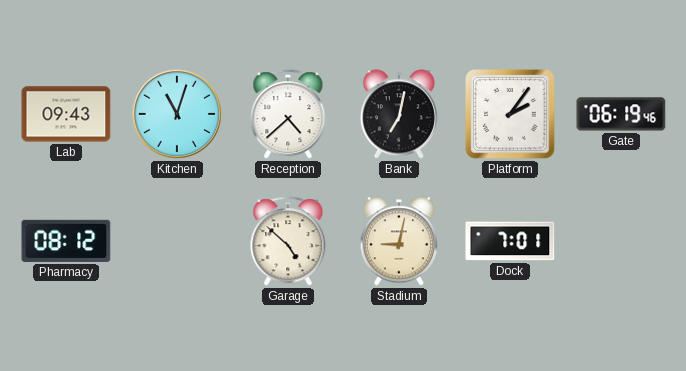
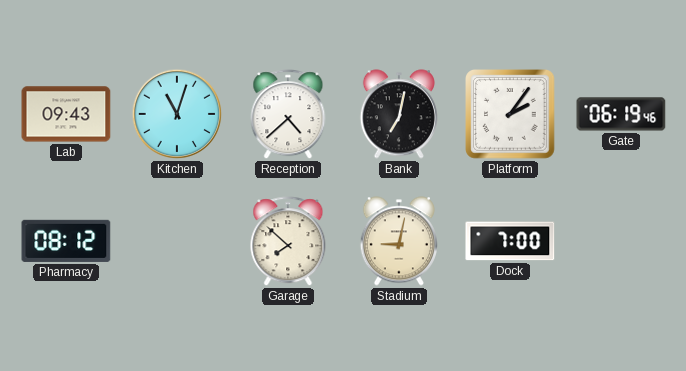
Garage: 4:52 -> 7:52 (288, 242)
Dock: 7:01 -> 7:00 (510, 241)
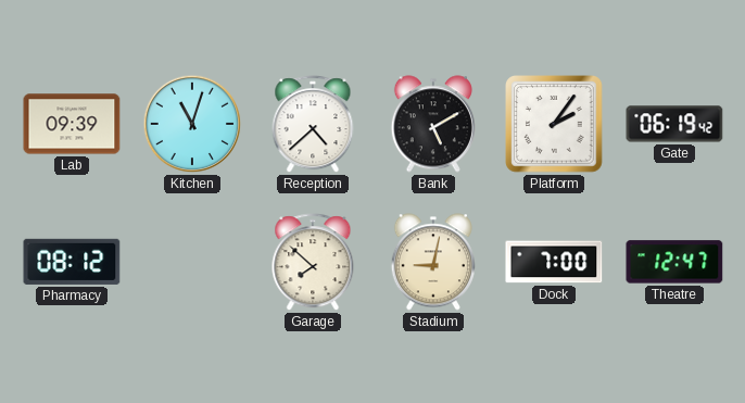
Lab: 09:43 -> 09:39 (72, 124)
Bank: 7:02 -> 5:10 (433, 124)
Gate: 06:19:46 -> 06:19:42 (674, 124)
Theatre: none -> 12:47 (674, 262)
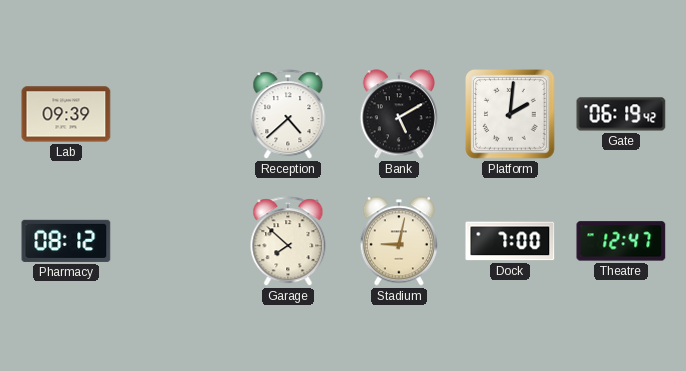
Kitchen: 11:03 -> none (192, 124)
Platform: 2:06 -> 2:01 (511, 115)
